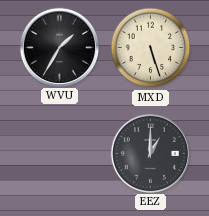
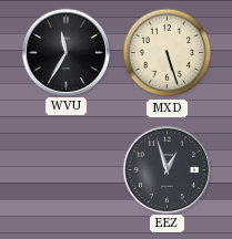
WVU: 1:35 -> 11:35 (65, 52)
EEZ: 1:00 -> 12:57 (167, 169)
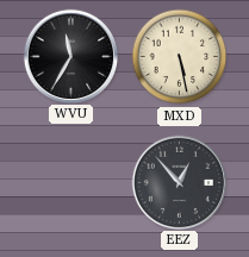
MXD: 5:27 -> 5:28 (180, 57)
EEZ: 12:57 -> 12:53 (179, 182)
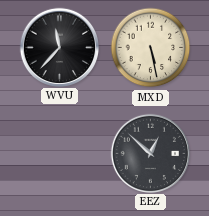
WVU: 11:35 -> 11:37 (59, 47)
EEZ: 12:53 -> 12:52 (150, 153)
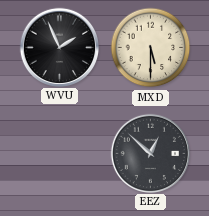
WVU: 11:37 -> 1:56 (59, 47)
MXD: 5:28 -> 5:30 (151, 48)
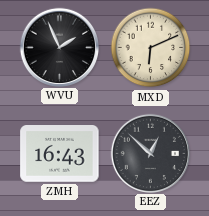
MXD: 5:30 -> 6:11 (151, 48)
ZMH: none -> 16:43 (60, 154)
